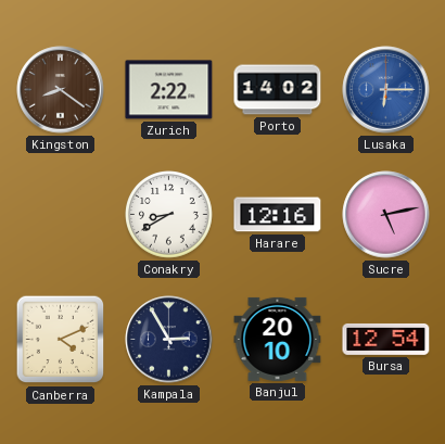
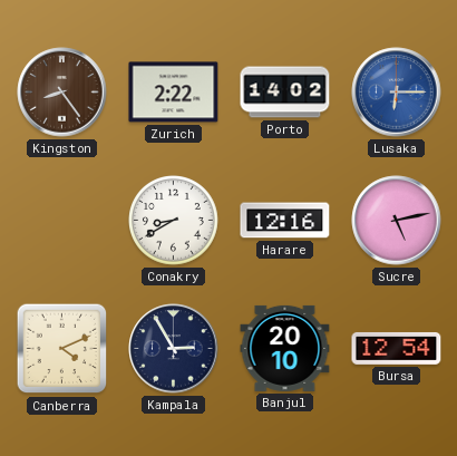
Kingston: 8:21 -> 8:24 (62, 93)
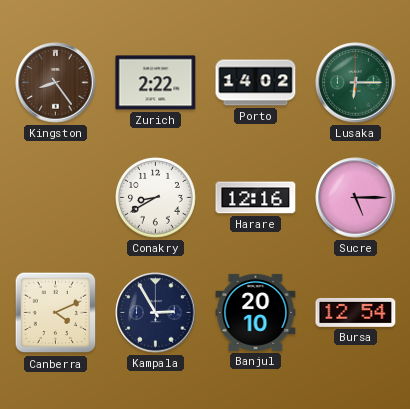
Lusaka dial: blue -> green (356, 83)
Sucre: 5:13 -> 5:15 (356, 198)
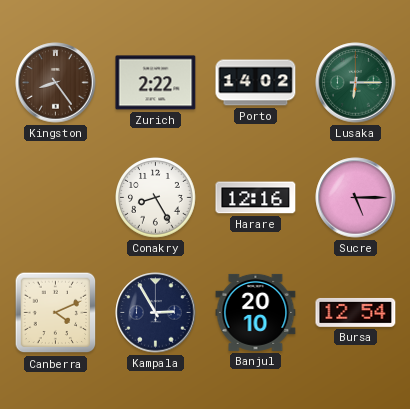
Conakry: 8:40 -> 8:25 (156, 198)
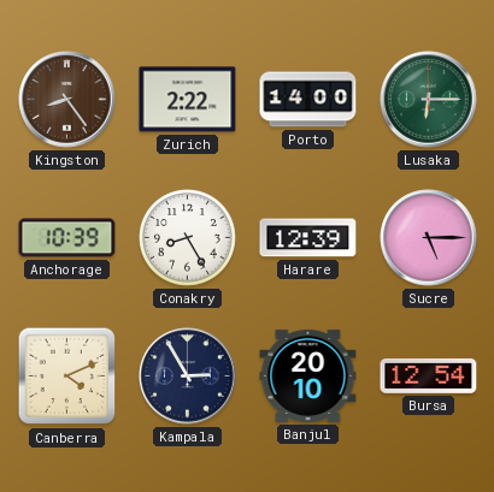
Porto: 14:02 -> 14:00 (308, 100)
Anchorage: none -> 10:39 (67, 238)
Harare: 12:16 -> 12:39 (308, 238)
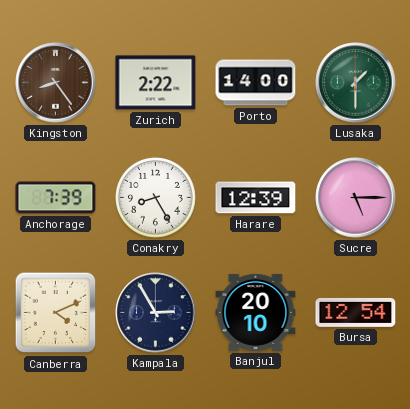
Lusaka: 6:15 -> 1:30 (356, 83)
Anchorage: 10:39 -> 7:39 (56, 198)
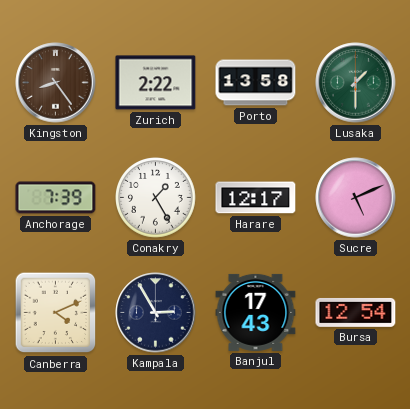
Porto: 14:00 -> 13:58 (256, 83)
Conakry: 8:25 -> 1:25 (156, 198)
Harare: 12:39 -> 12:17 (256, 198)
Sucre: 5:15 -> 5:11 (356, 198)
Banjul: 20:10 -> 17:43 (256, 312)
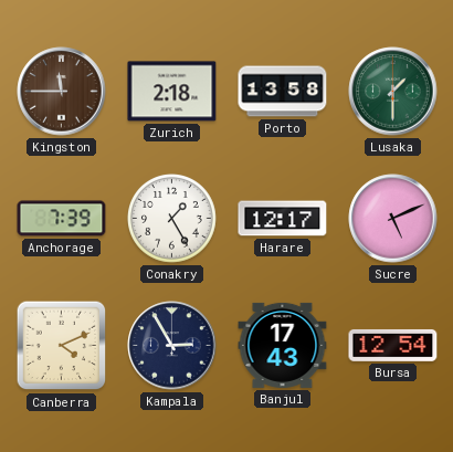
Kingston: 8:24 -> 11:45 (62, 92)
Zurich: 2:22 -> 2:18 (172, 92)
